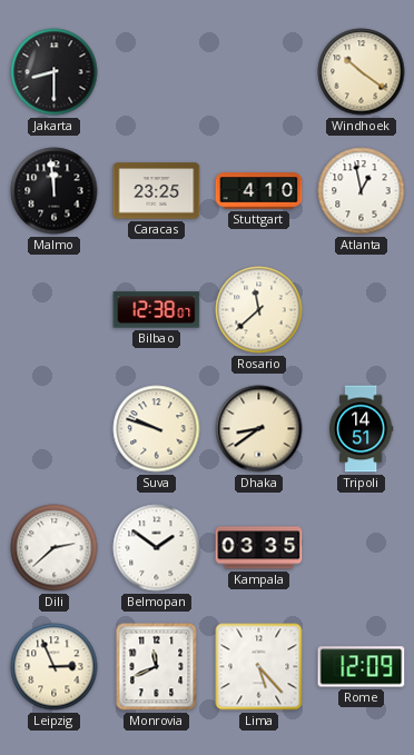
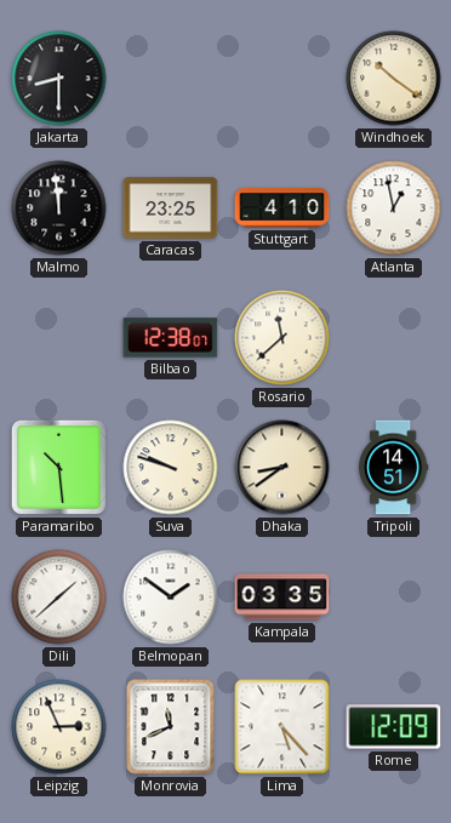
Paramaribo: none -> 10:29 (58, 467)
Dili: 2:38 -> 1:38 (59, 598)
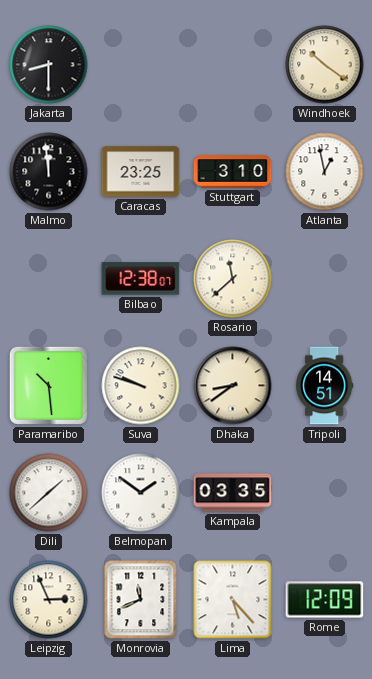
Stuttgart: 4:10 -> 3:10 (233, 172)
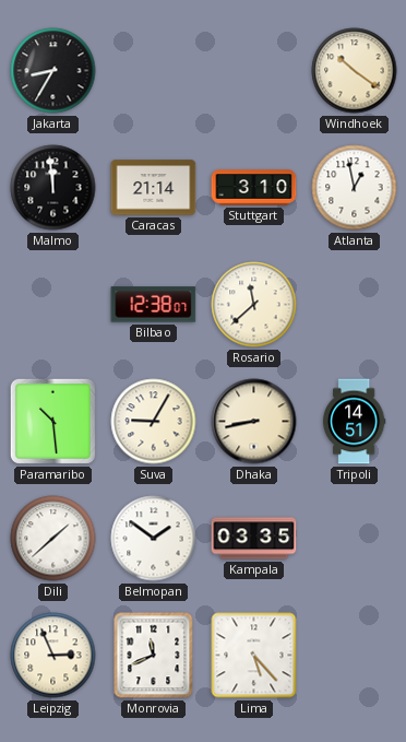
Jakarta: 8:30 -> 8:35 (53, 71)
Caracas: 23:25 -> 21:14 (154, 188)
Suva: 9:48 -> 9:05 (154, 422)
Dhaka: 8:39 -> 8:43 (254, 422)
Rome: 12:09 -> none (325, 600)
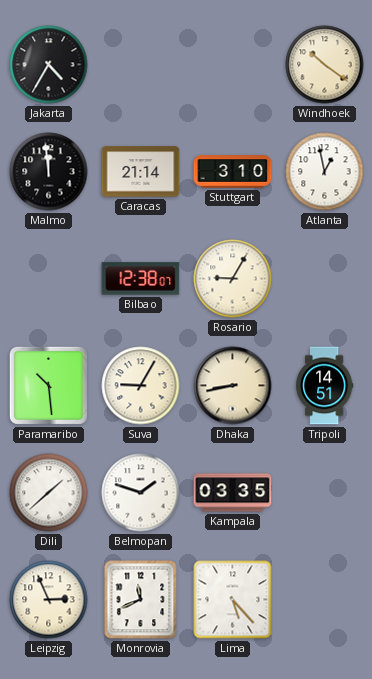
Jakarta: 8:35 -> 4:35 (49, 65)
Rosario: 11:38 -> 9:05 (233, 279)
Belmopan: 1:51 -> 1:48 (141, 493)
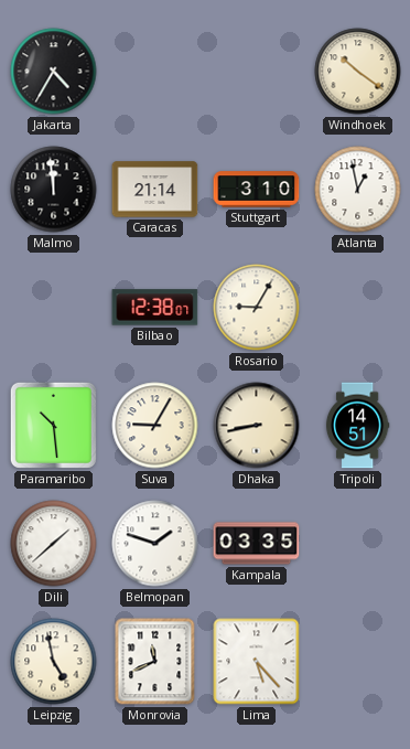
Leipzig: 2:56 -> 4:58 (54, 662)
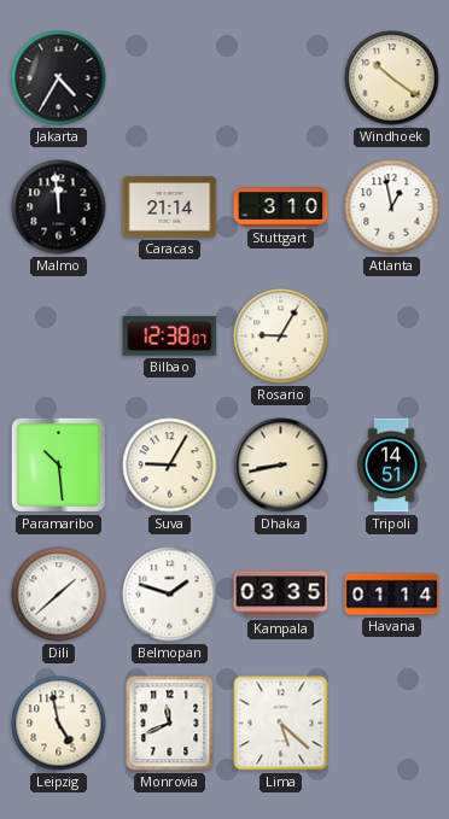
Havana: none -> 01:14 (392, 595)
Lima: 5:23 -> 5:22 (281, 724)
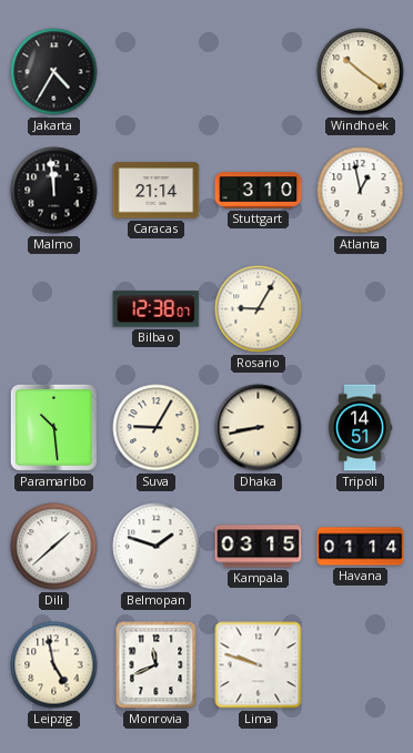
Kampala: 03:35 -> 03:15 (259, 547)
Lima: 5:22 -> 9:48 (259, 665)
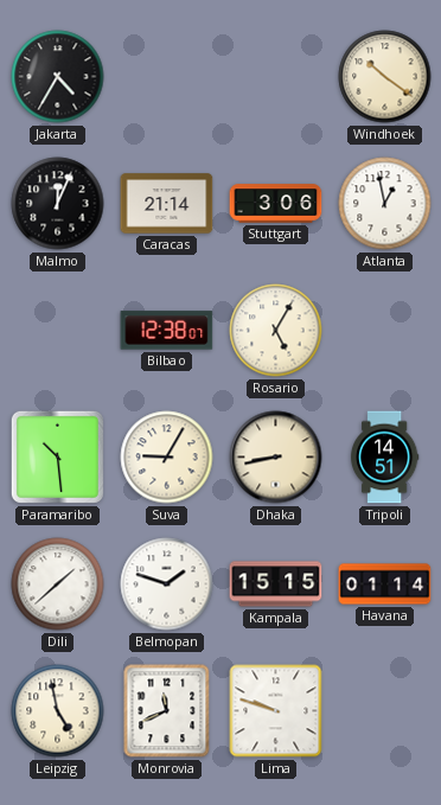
Malmo: 11:59 -> 12:04 (58, 204)
Stuttgart: 3:10 -> 3:06 (276, 204)
Rosario: 9:05 -> 5:05 (276, 331)
Kampala: 03:15 -> 15:15 (276, 584)
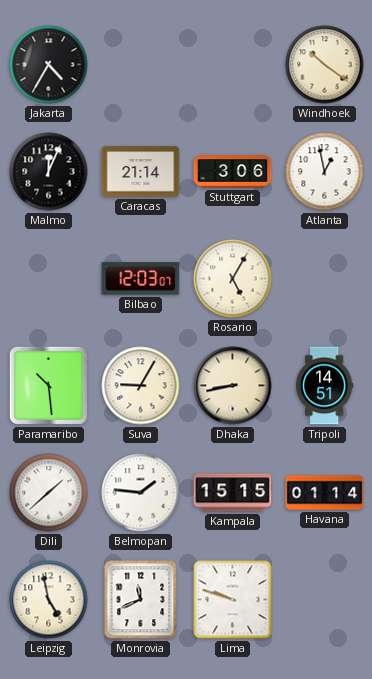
Bilbao: 12:38 -> 12:03 (141, 279)
Belmopan: 1:48 -> 1:46 (141, 493)
